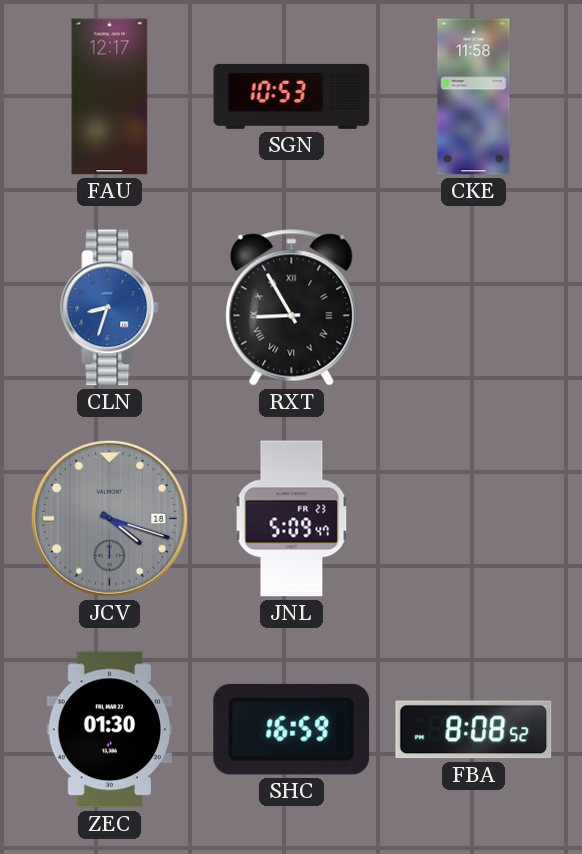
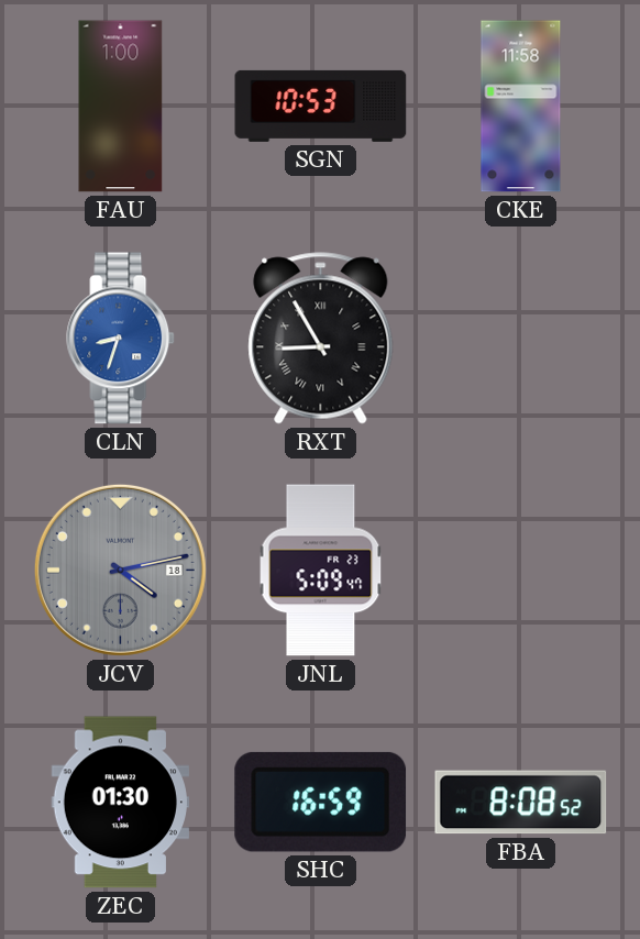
FAU: 12:17 -> 1:00 (121, 107)
JCV: 4:18 -> 4:13 (120, 570)
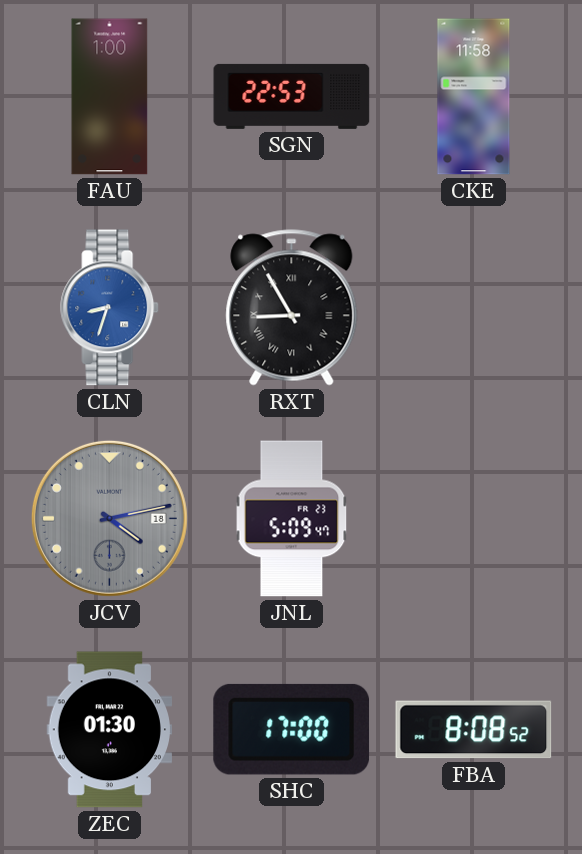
SGN: 10:53 -> 22:53 (292, 96)
SHC: 16:59 -> 17:00 (292, 729)
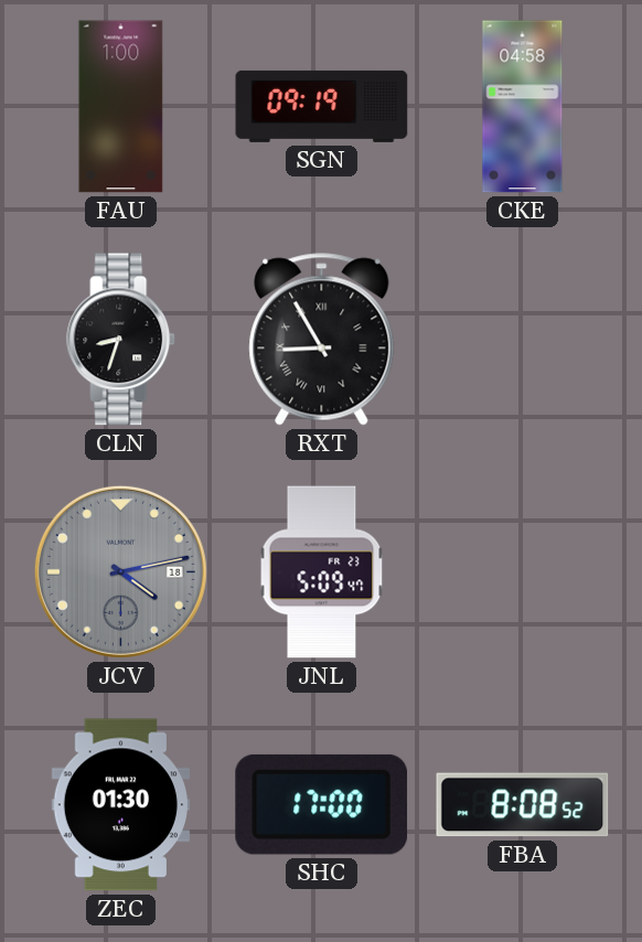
SGN: 22:53 -> 09:19 (322, 106)
CKE: 11:58 -> 04:58 (523, 107)
CLN dial: blue -> black (121, 340)
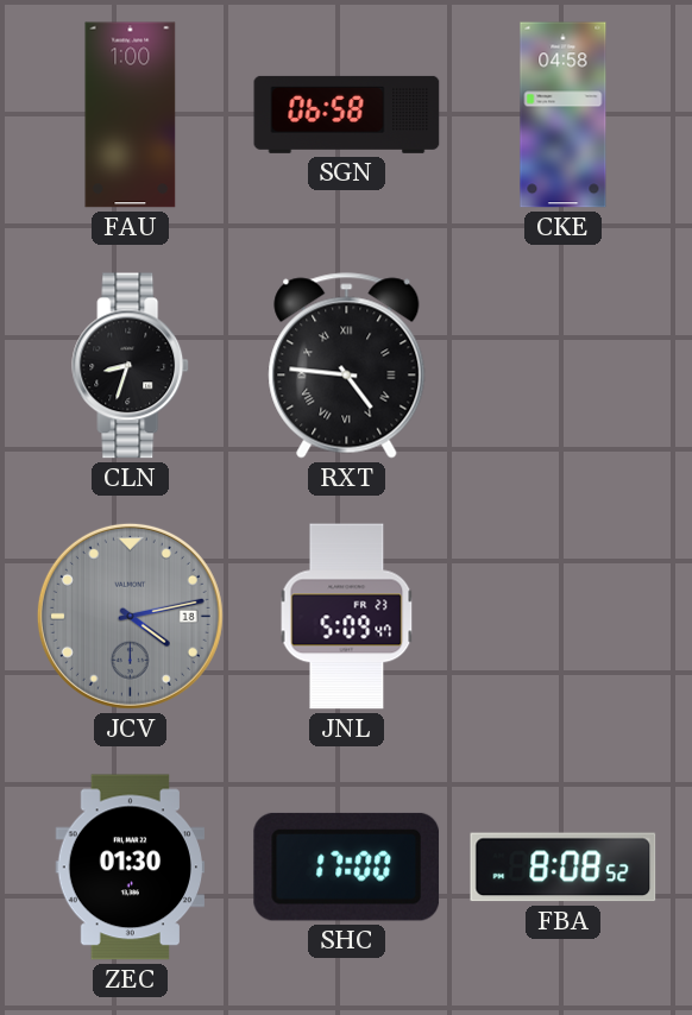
SGN: 09:19 -> 06:58 (347, 114)
RXT: 8:55 -> 4:46 (347, 366)
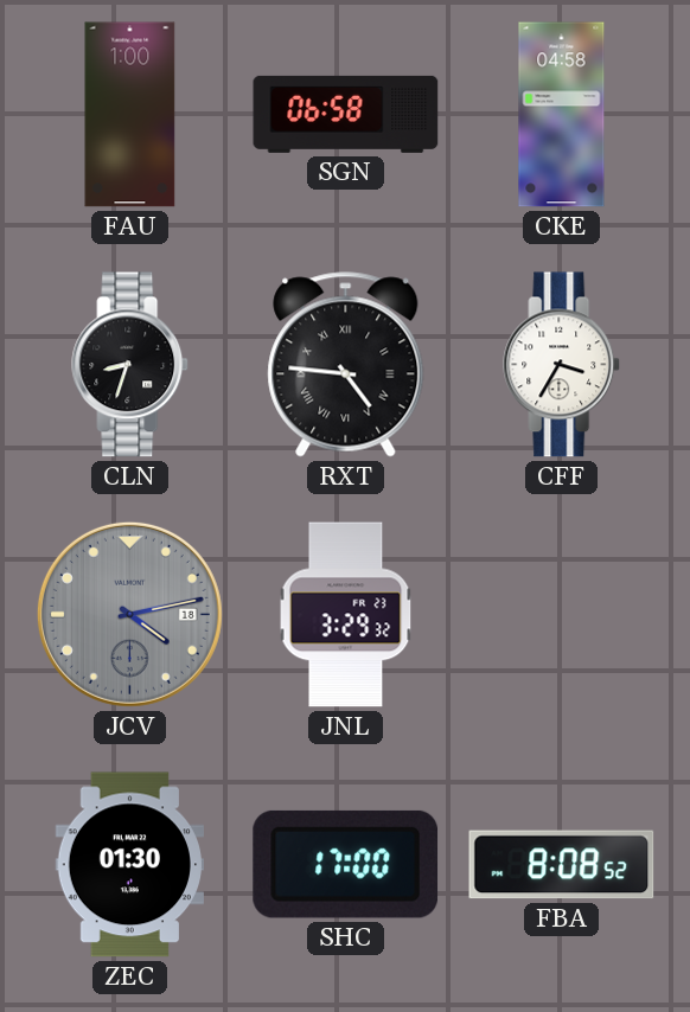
CFF: none -> 3:35 (562, 365)
JNL: 5:09 -> 3:29 (346, 615)
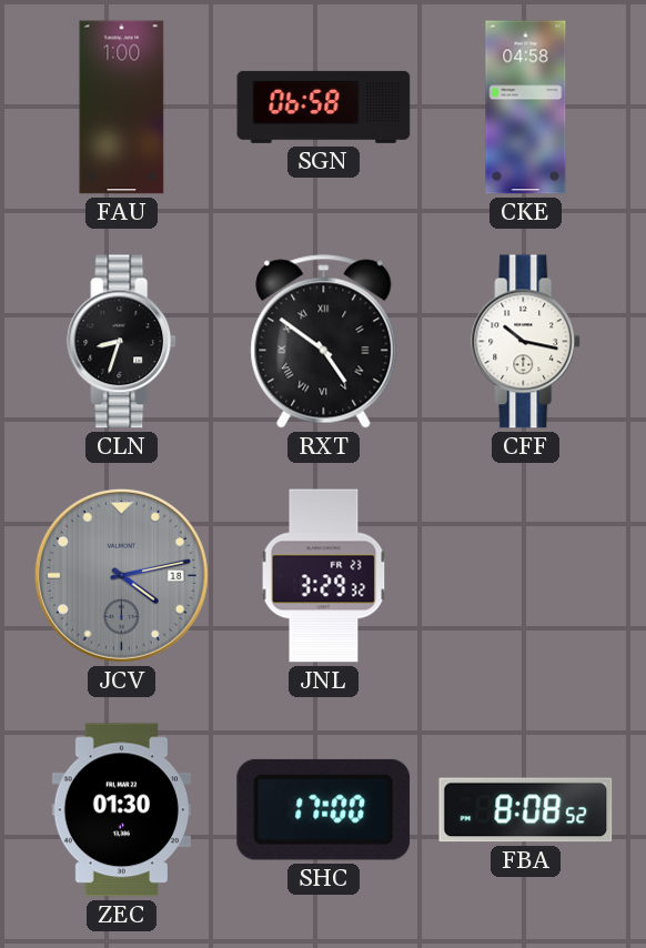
RXT: 4:46 -> 4:51 (324, 342)
CFF: 3:35 -> 10:17 (526, 342)
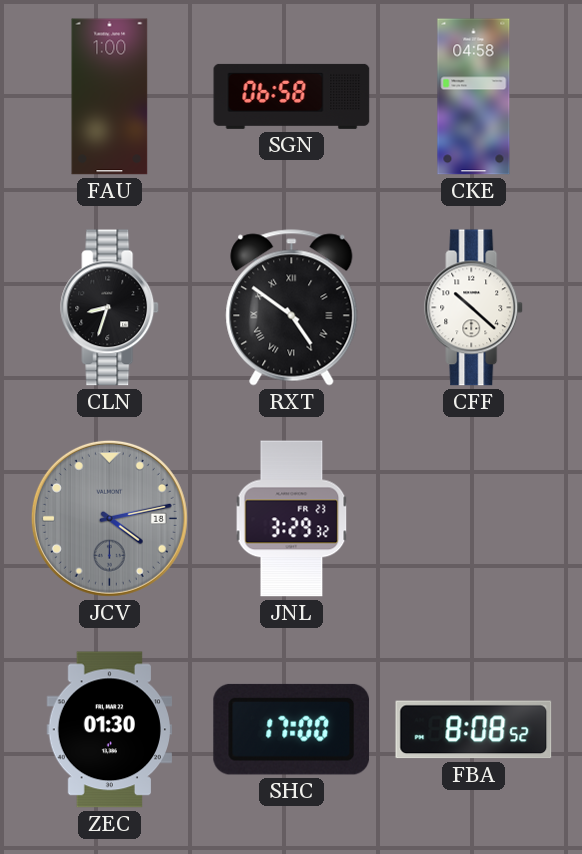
CFF: 10:17 -> 10:22 (474, 308)
